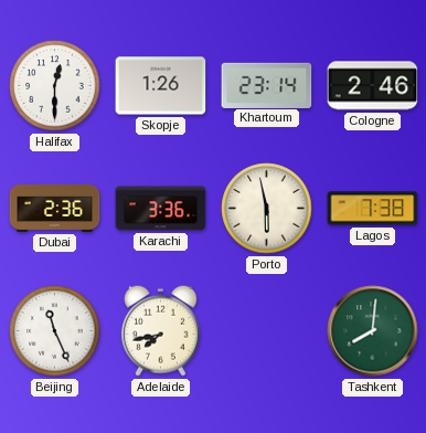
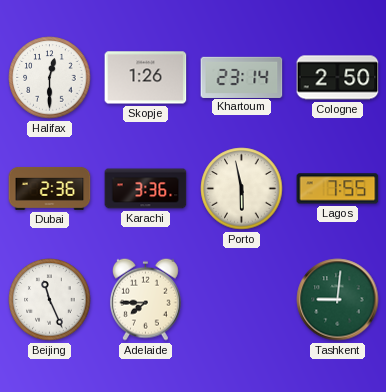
Cologne: 2:46 -> 2:50 (338, 78)
Lagos: 7:38 -> 7:55 (338, 189)
Adelaide: 7:43 -> 7:45 (145, 299)
Tashkent: 8:01 -> 9:01 (338, 300)
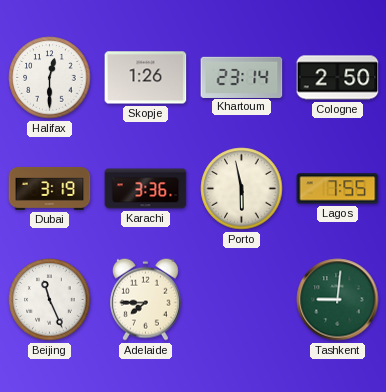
Dubai: 2:36 -> 3:19 (50, 188)
